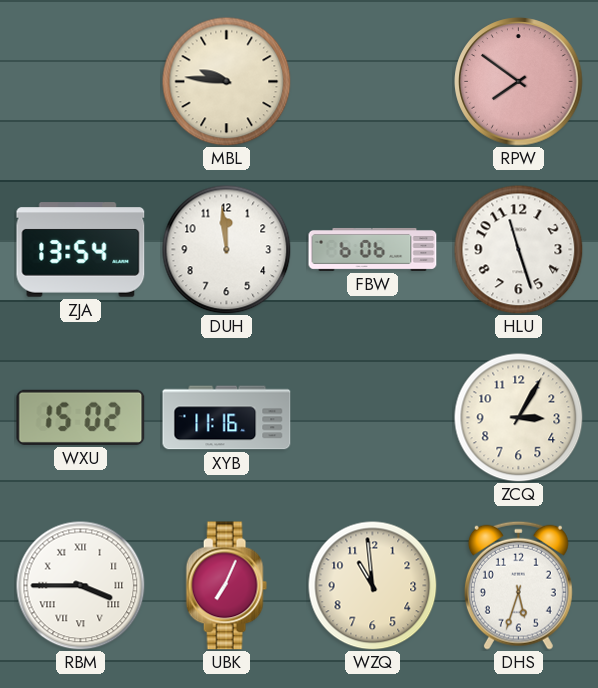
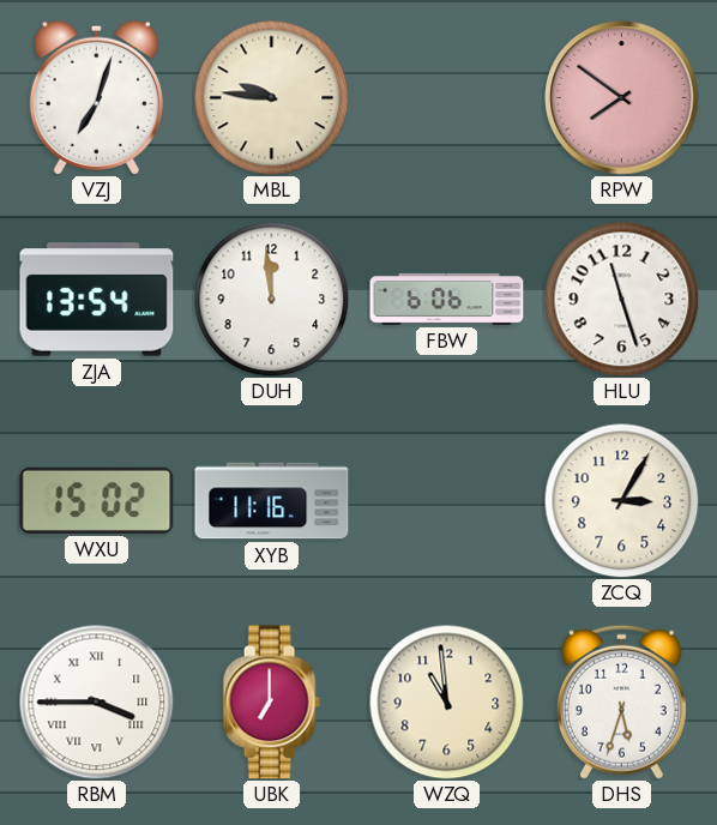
VZJ: none -> 7:03 (96, 97)
UBK: 7:04 -> 7:00 (271, 703)
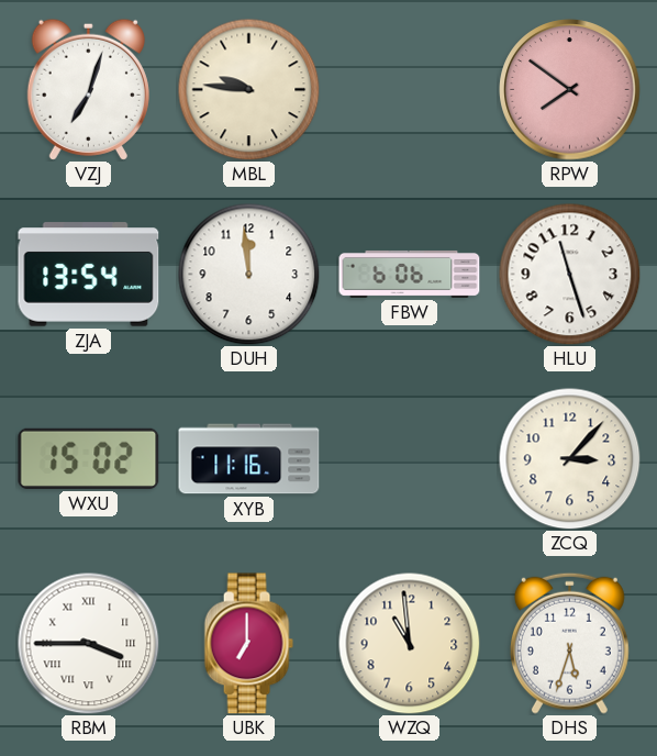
ZCQ: 3:05 -> 3:07 (569, 458)
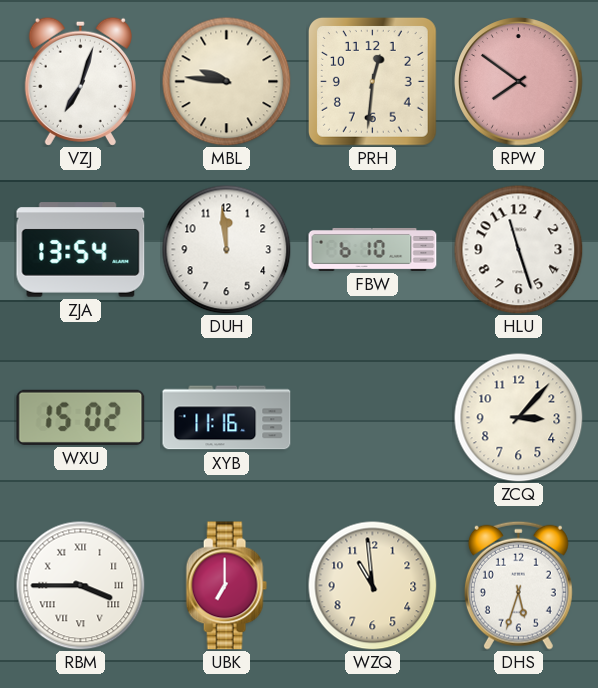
PRH: none -> 12:31 (372, 81)
FBW: 6:06 -> 6:10 (373, 249)
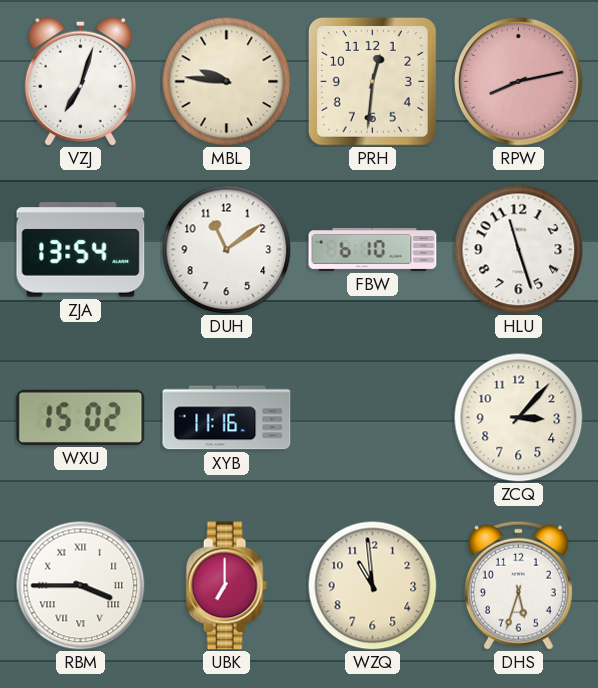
RPW: 7:51 -> 8:13 (519, 82)
DUH: 11:59 -> 11:09 (226, 249)
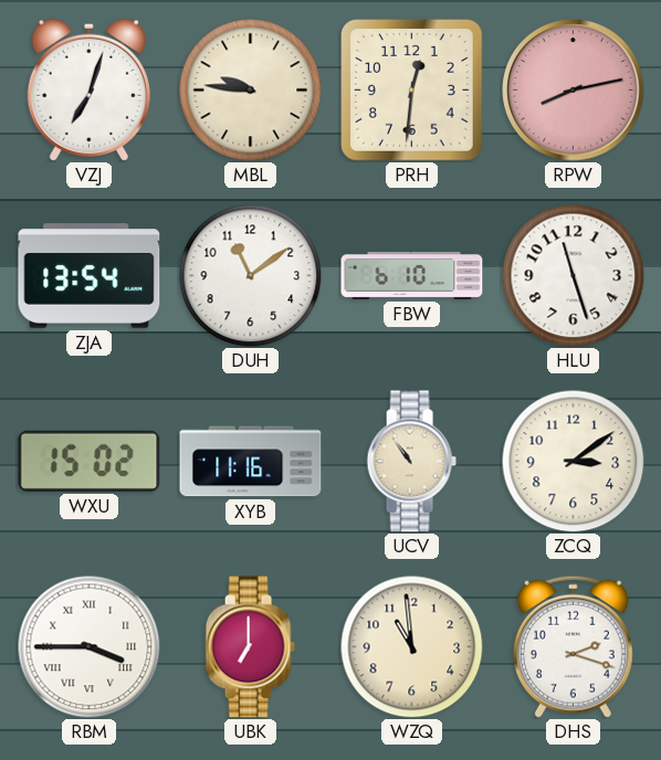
UCV: none -> 10:54 (411, 462)
ZCQ: 3:07 -> 3:09 (573, 461)
DHS: 5:33 -> 2:18 (573, 646)
